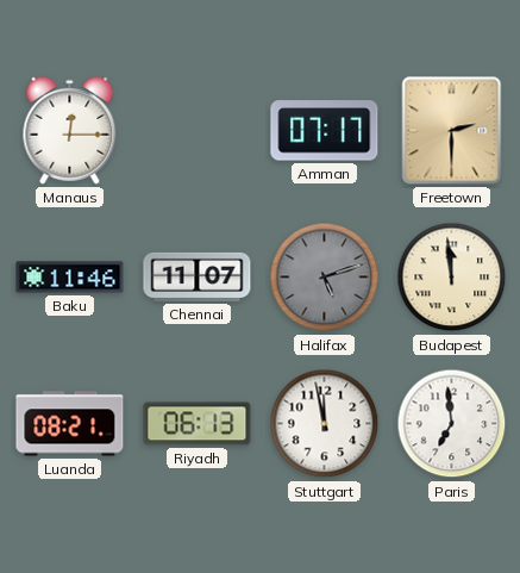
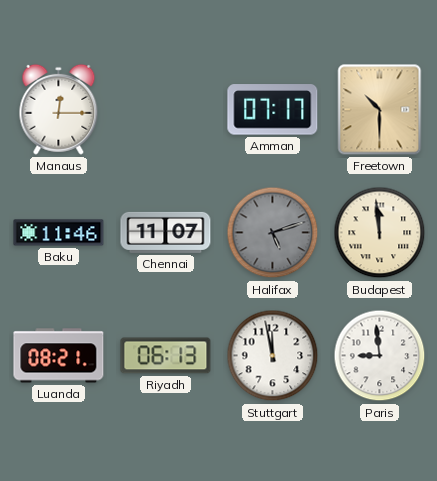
Freetown: 2:30 -> 10:30 (380, 110)
Paris: 6:59 -> 8:59 (380, 356)
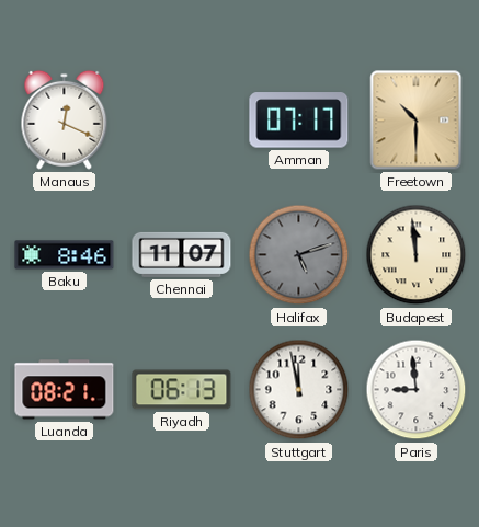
Manaus: 12:15 -> 12:19 (65, 119)
Baku: 11:46 -> 8:46 (65, 255)
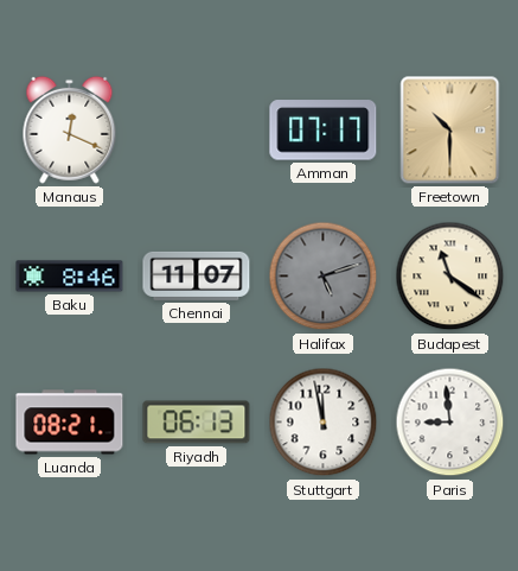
Budapest: 11:59 -> 11:21 (450, 277)
